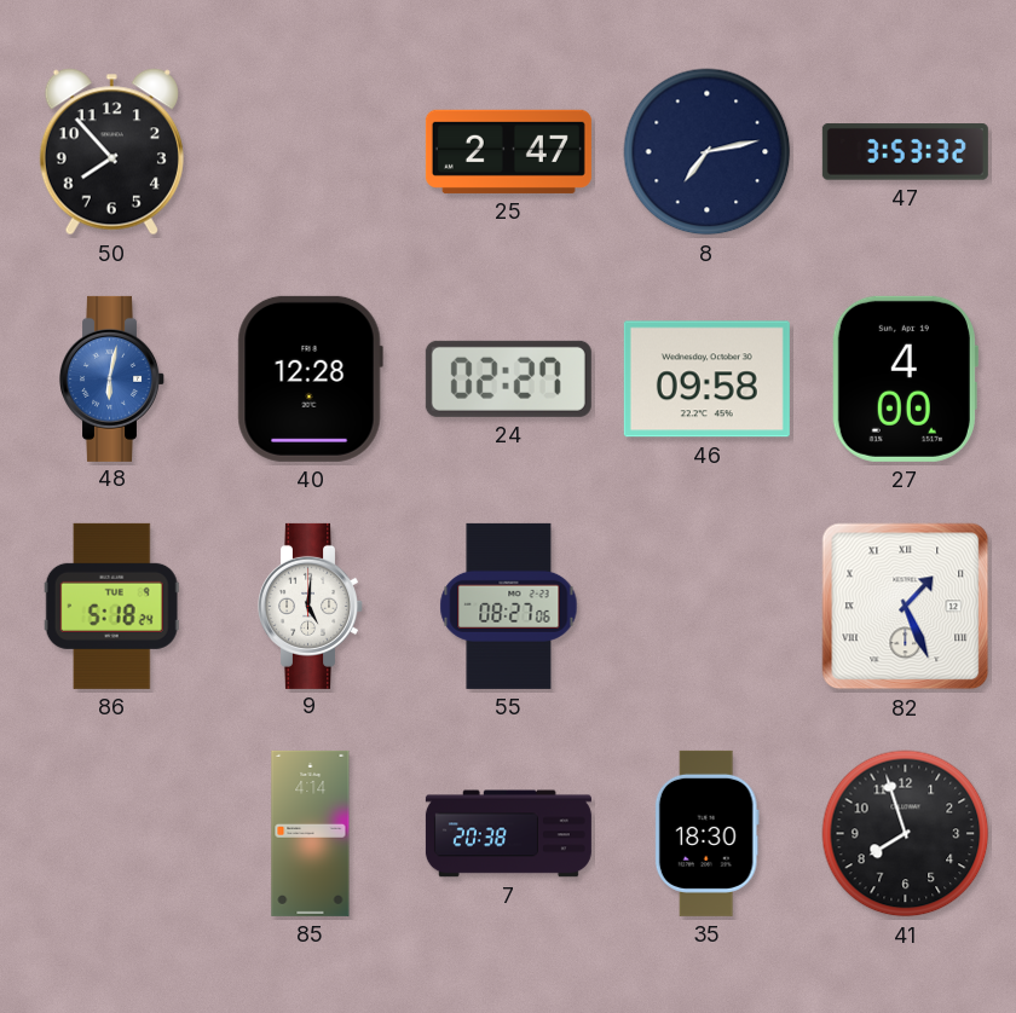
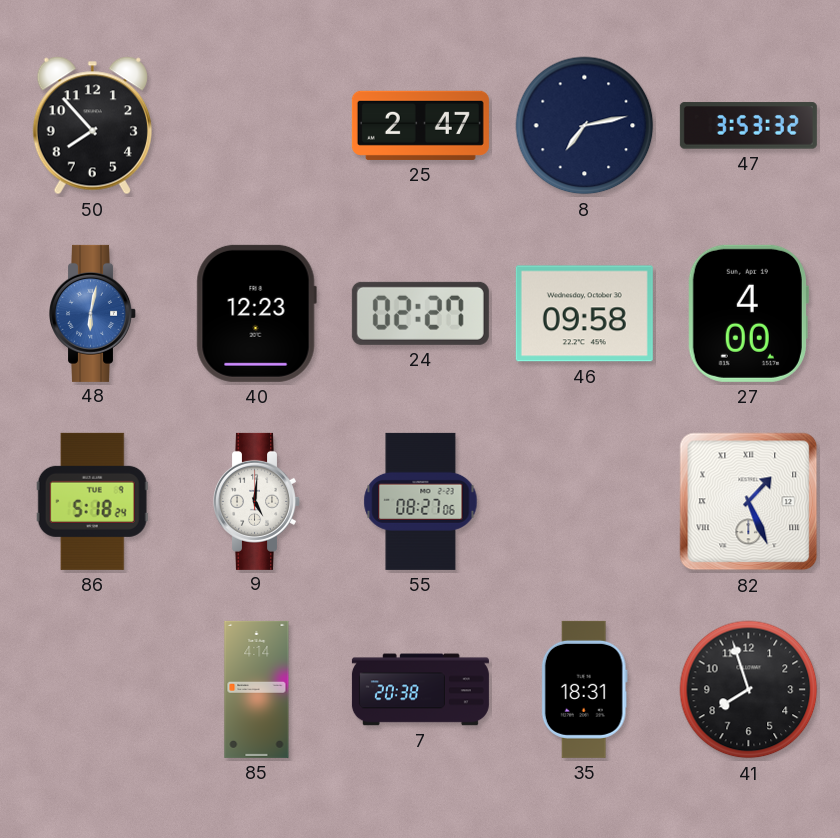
40: 12:28 -> 12:23 (256, 313)
35: 18:30 -> 18:31 (584, 689)
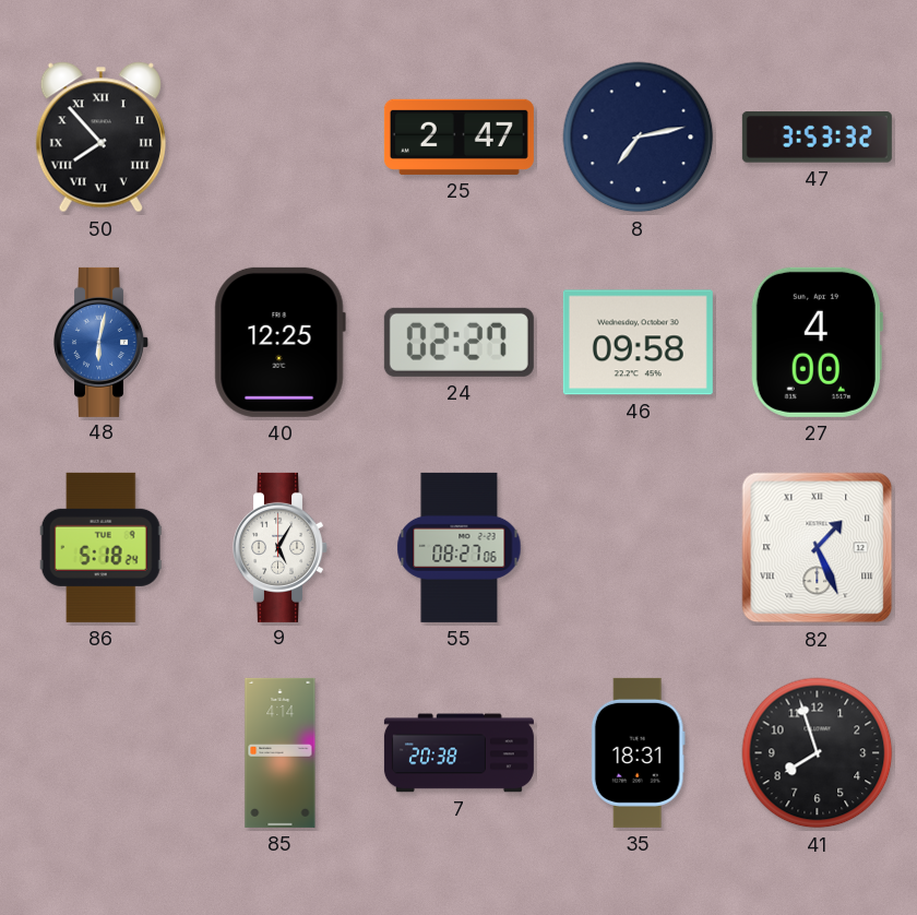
50 numerals: Arabic -> Roman (100, 138)
40: 12:23 -> 12:25 (279, 342)
9: 5:01 -> 5:05 (281, 547)
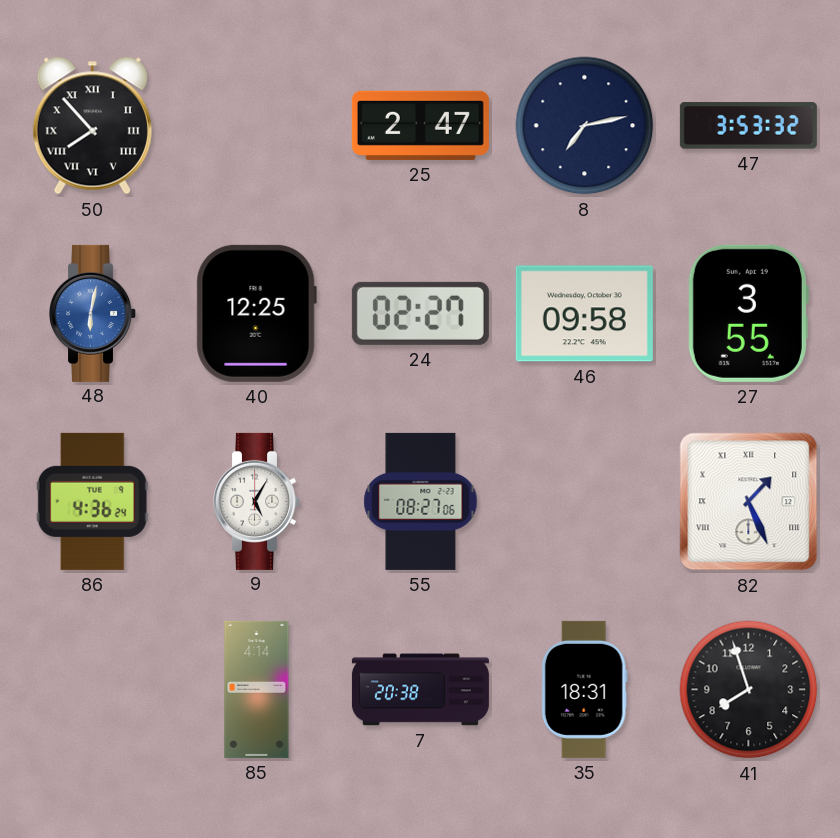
27: 4:00 -> 3:55 (748, 313)
86: 5:18 -> 4:36 (92, 501)
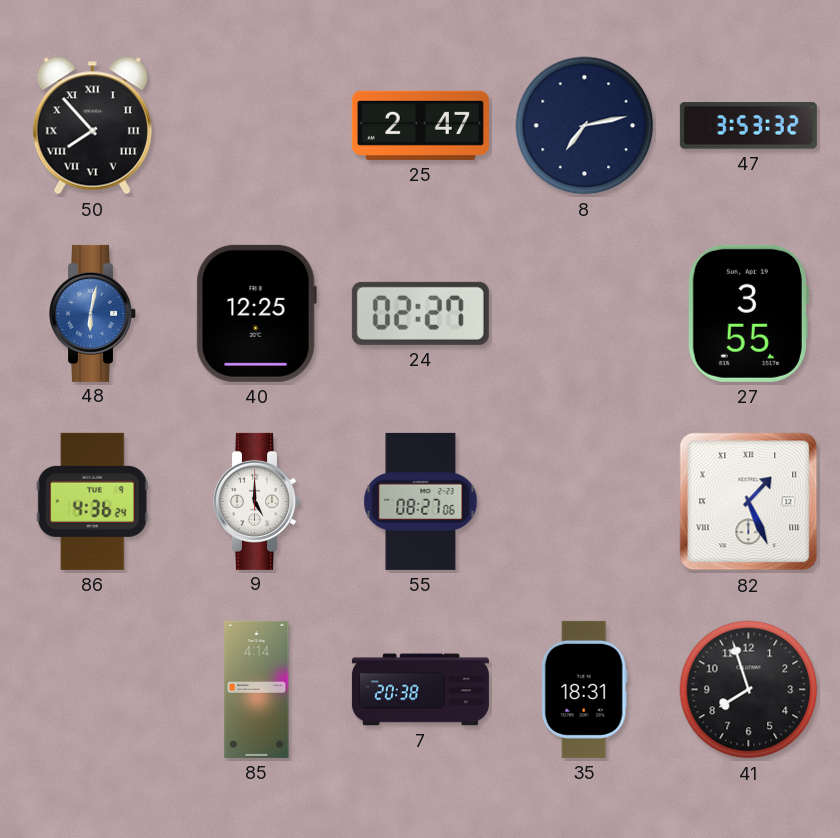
46: 09:58 -> none (584, 314)
9: 5:05 -> 5:00 (257, 501)
